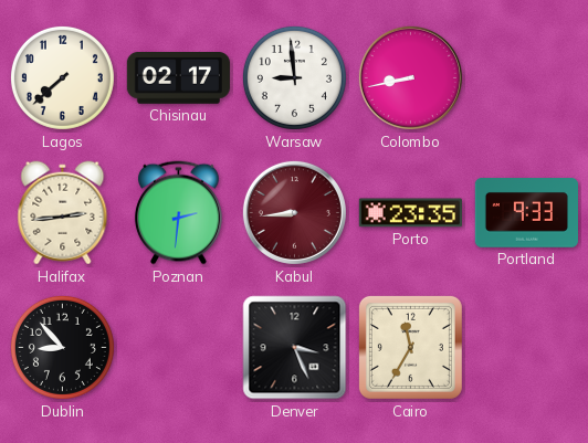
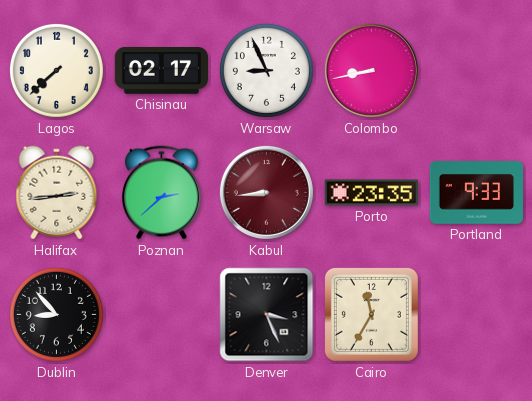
Warsaw: 8:59 -> 8:56 (266, 70)
Poznan: 2:31 -> 2:38 (162, 193)
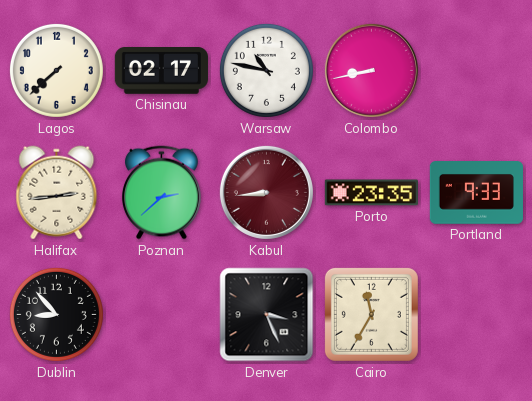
Warsaw: 8:56 -> 10:47 (266, 70)
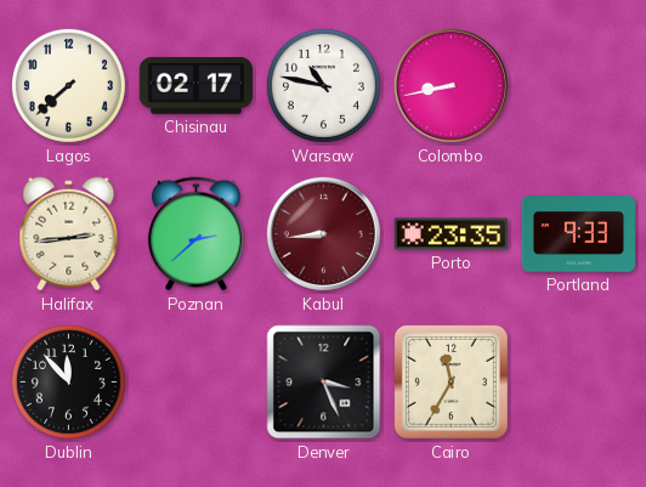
Dublin: 8:53 -> 11:53 (68, 381)
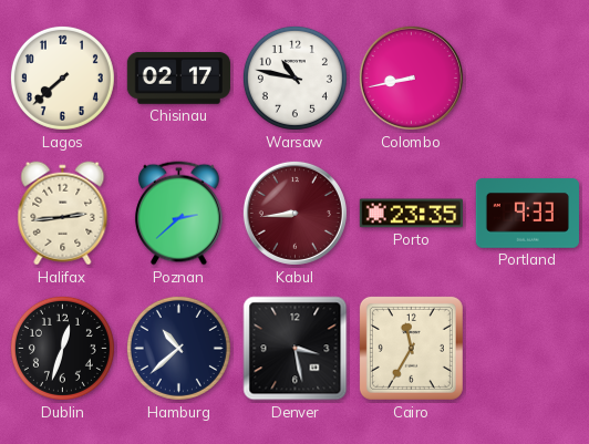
Dublin: 11:53 -> 12:33 (62, 348)
Hamburg: none -> 10:38 (178, 348)
Denver: 3:26 -> 3:28 (296, 349)
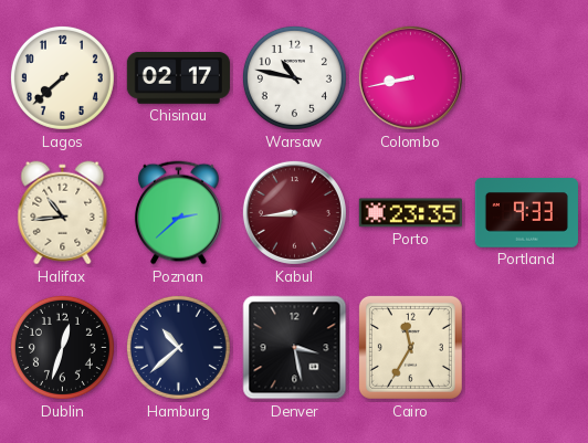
Halifax: 2:44 -> 10:44 (63, 213)
